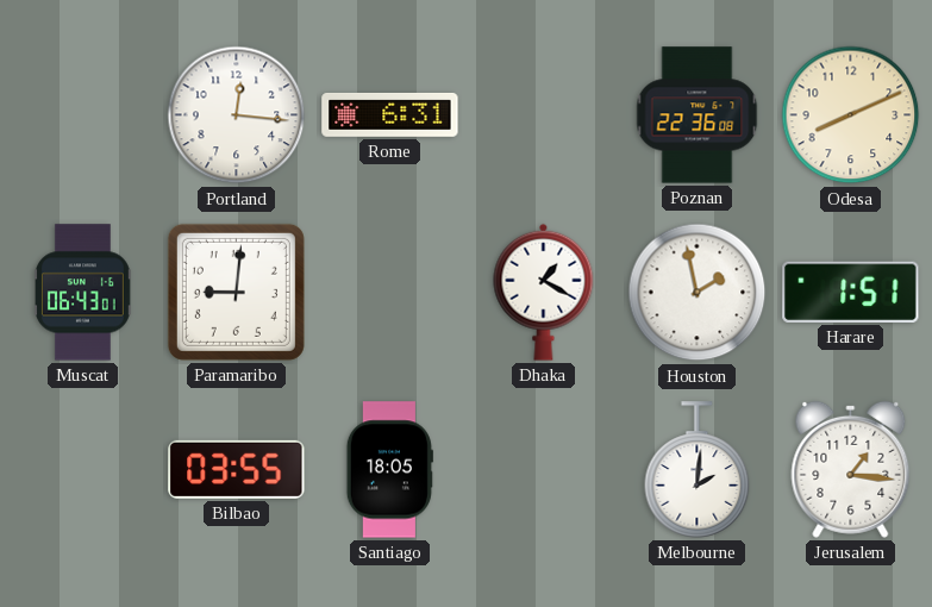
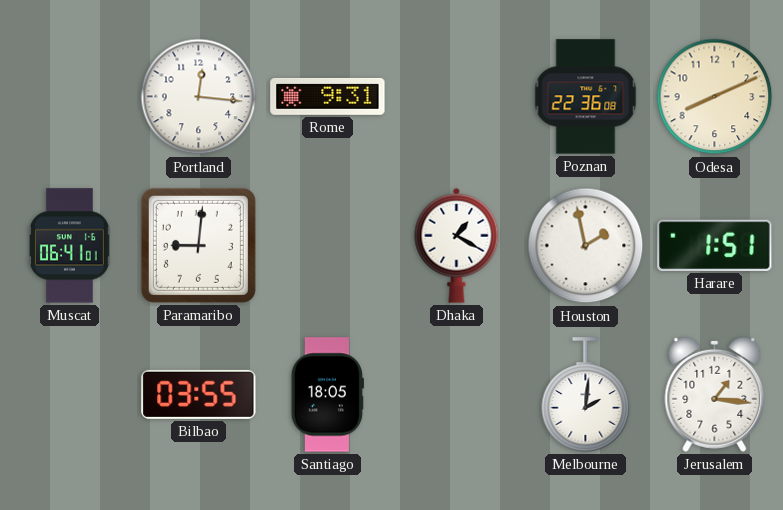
Rome: 6:31 -> 9:31 (328, 96)
Muscat: 06:43 -> 06:41 (69, 246)
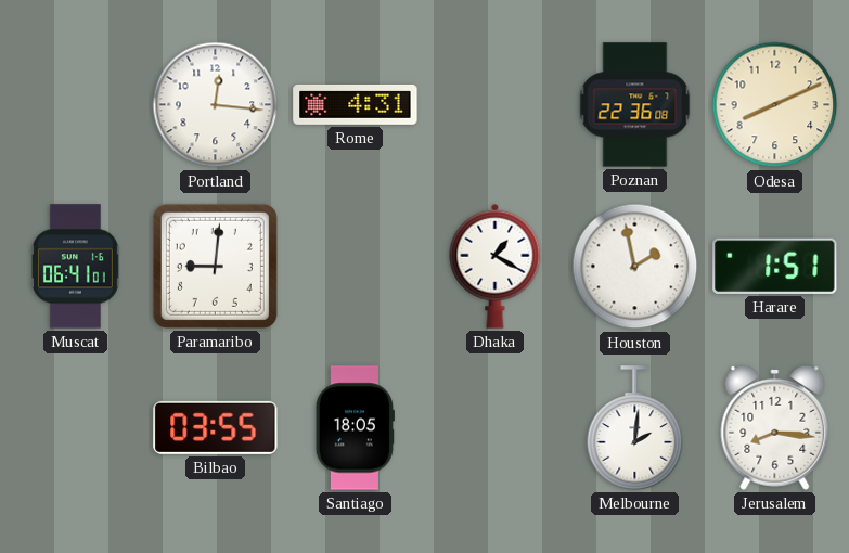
Rome: 9:31 -> 4:31 (356, 104)
Jerusalem: 1:16 -> 8:16 (775, 427)
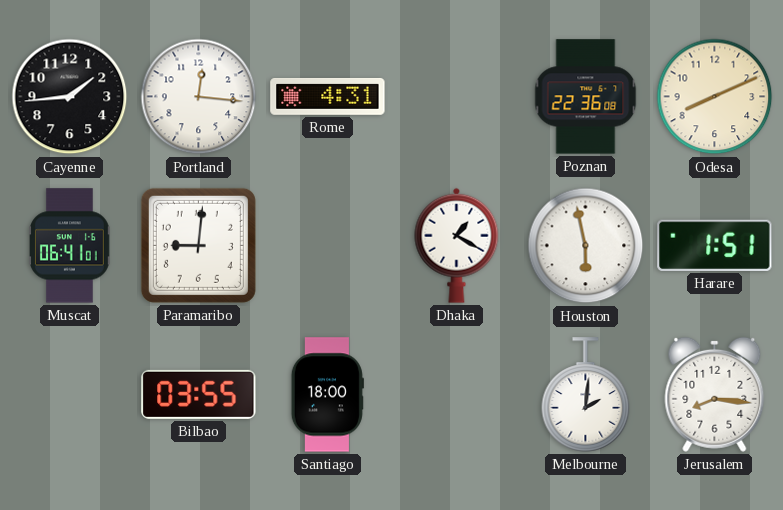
Cayenne: none -> 1:44 (70, 97)
Houston: 1:58 -> 5:58 (586, 246)
Santiago: 18:05 -> 18:00 (327, 395)
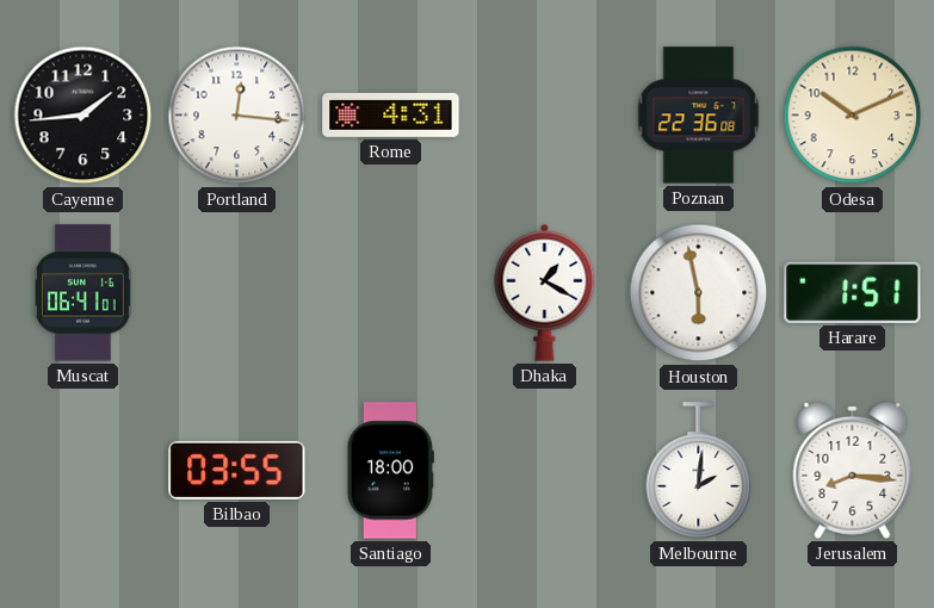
Odesa: 8:11 -> 10:11 (853, 116)
Paramaribo: 9:01 -> none (198, 245)
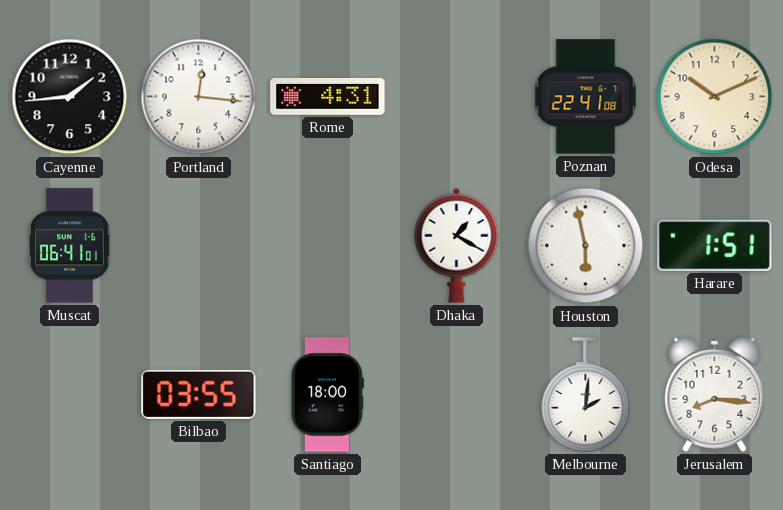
Poznan: 22:36 -> 22:41 (586, 97)
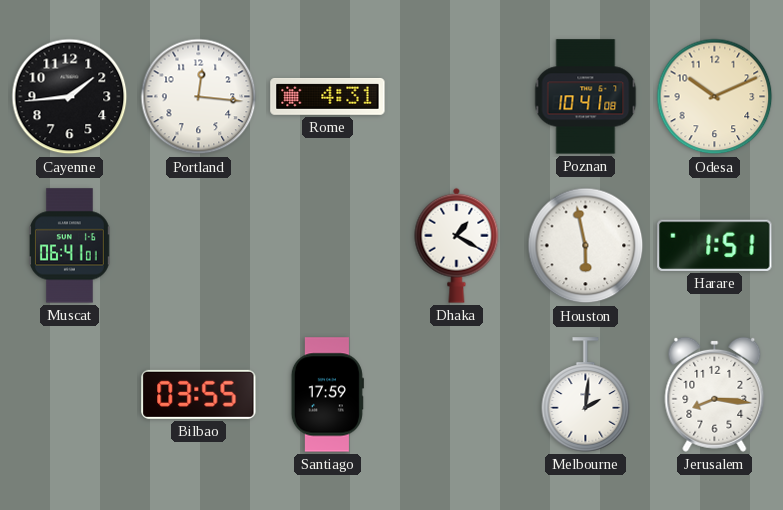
Poznan: 22:41 -> 10:41 (586, 97)
Santiago: 18:00 -> 17:59 (327, 395)
